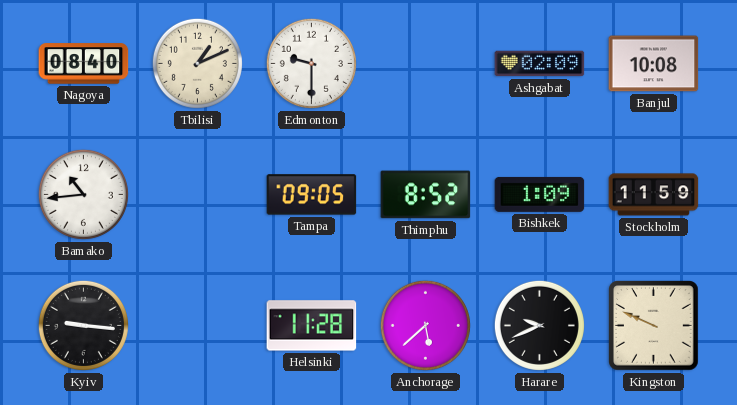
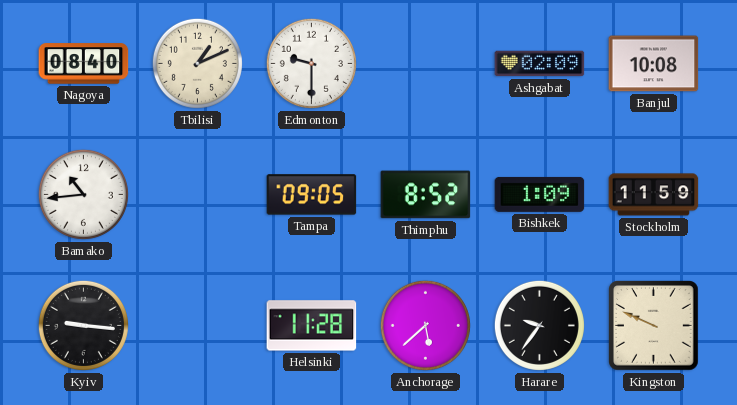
Harare: 9:41 -> 9:36 (539, 325)
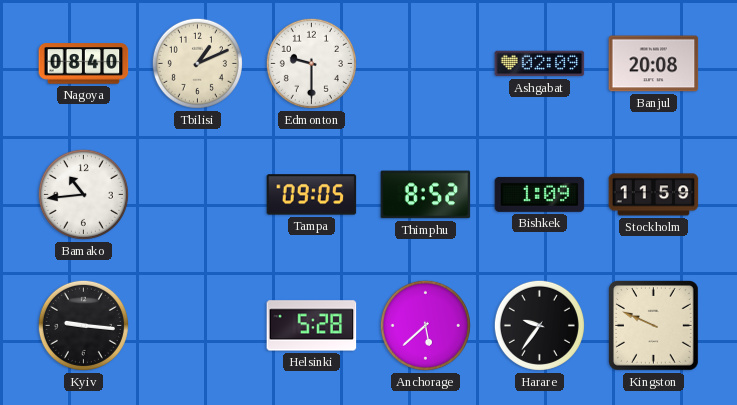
Banjul: 10:08 -> 20:08 (654, 64)
Helsinki: 11:28 -> 5:28 (312, 326)
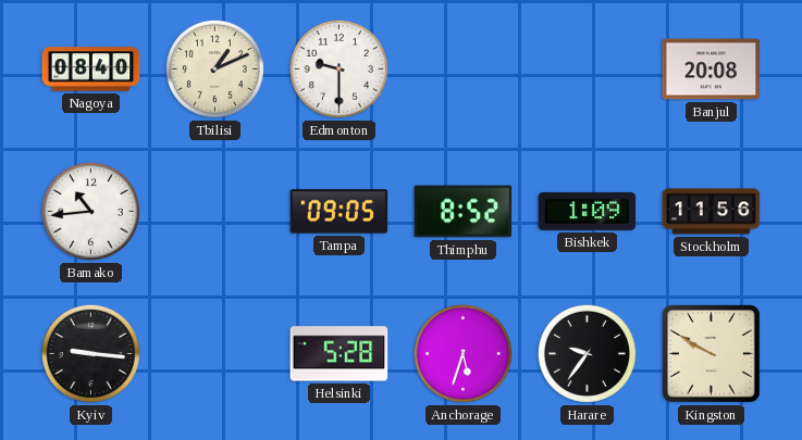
Ashgabat: 02:09 -> none (540, 64)
Stockholm: 11:59 -> 11:56 (712, 212)
Anchorage: 5:38 -> 5:33 (462, 353)
Kingston: 9:49 -> 9:50 (712, 354)
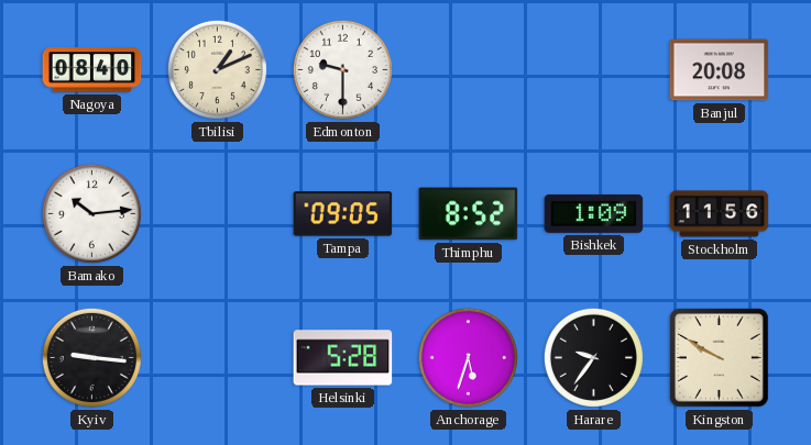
Bamako: 10:44 -> 10:14 (91, 213)
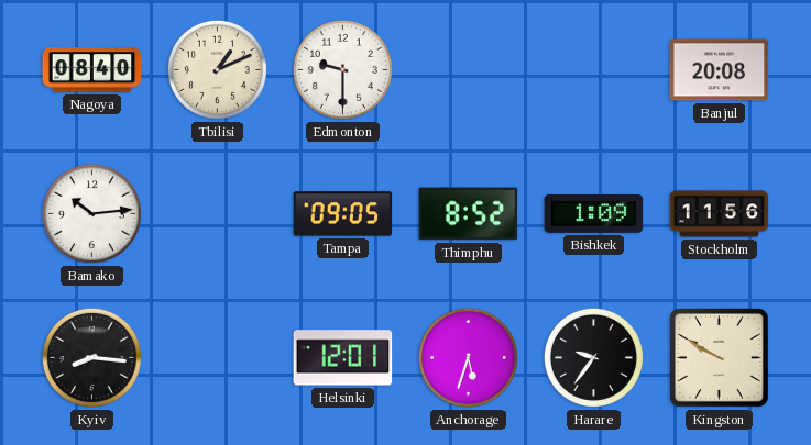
Kyiv: 9:16 -> 8:16 (91, 357)
Helsinki: 5:28 -> 12:01 (343, 358)
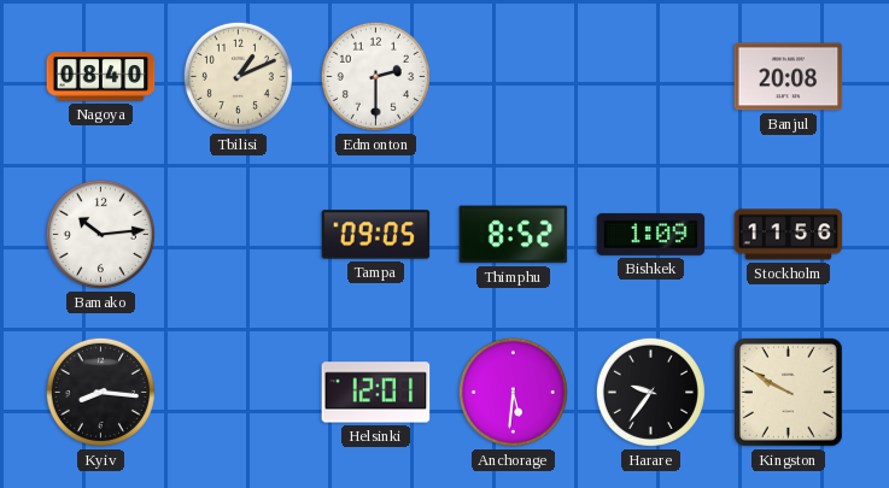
Edmonton: 9:30 -> 2:30 (375, 76)
Anchorage: 5:33 -> 5:31 (513, 392)
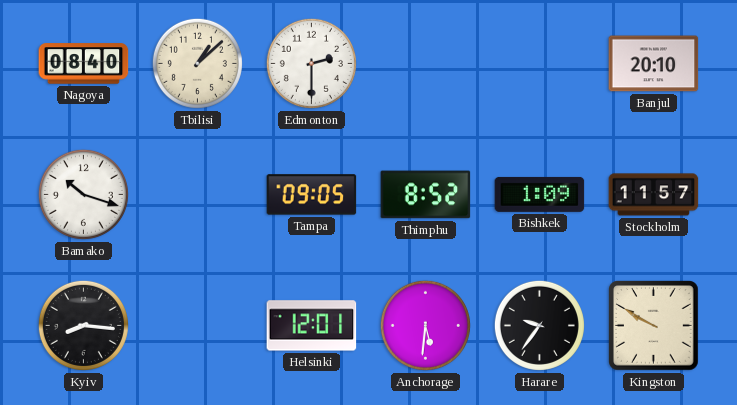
Tbilisi: 1:11 -> 1:08 (197, 63)
Banjul: 20:08 -> 20:10 (654, 64)
Bamako: 10:14 -> 10:18 (83, 194)
Stockholm: 11:56 -> 11:57 (654, 195)
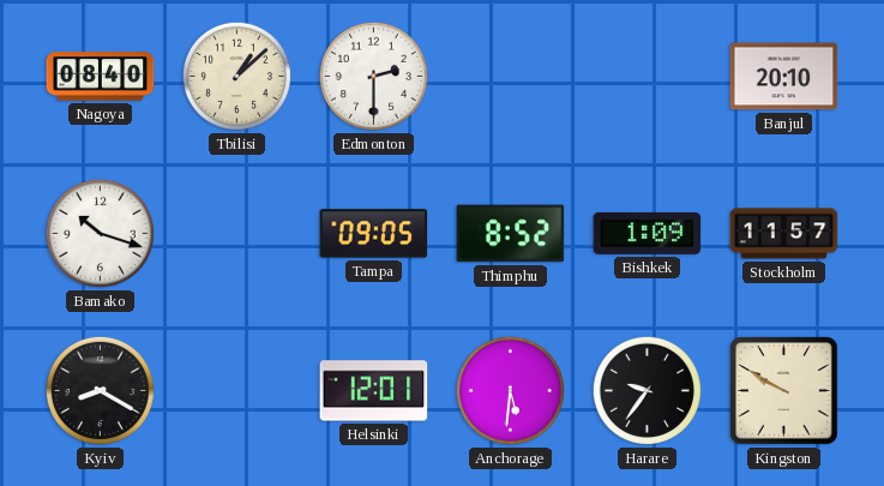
Kyiv: 8:16 -> 8:20 (100, 390)
